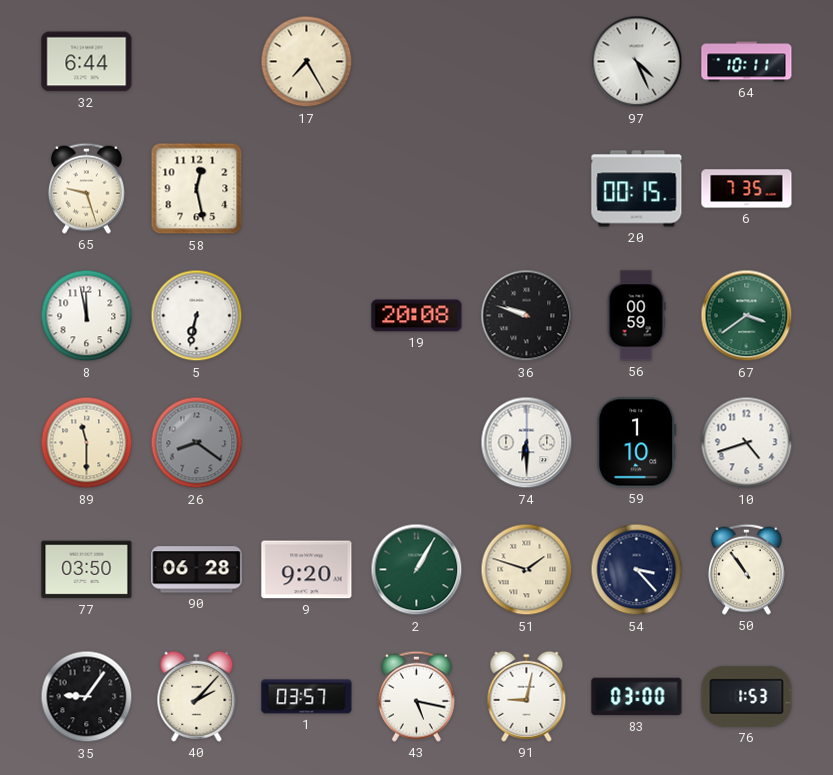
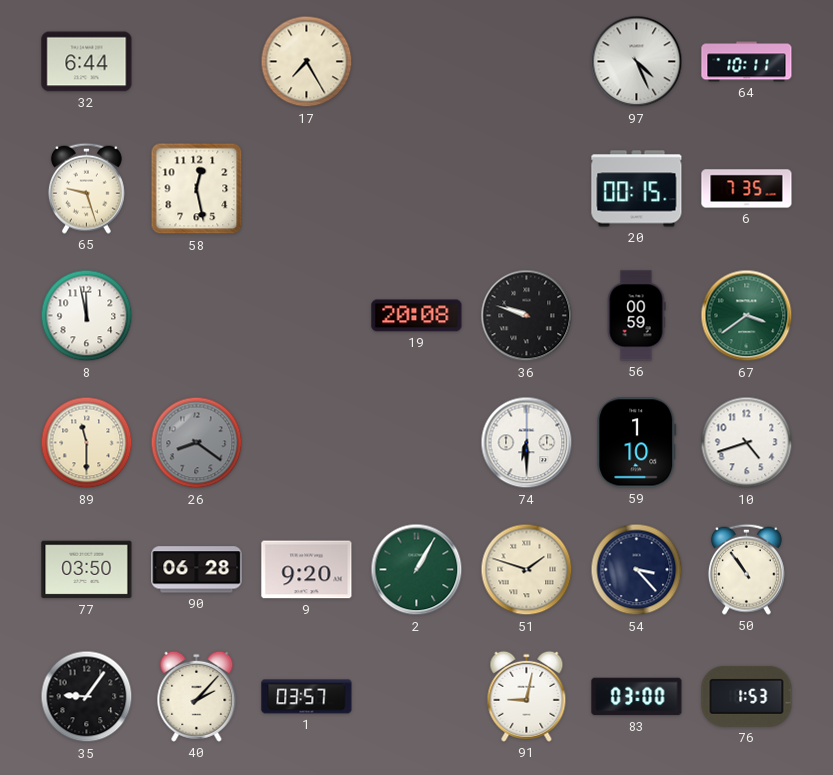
5: 6:32 -> none (197, 316)
43: 5:17 -> none (416, 696)
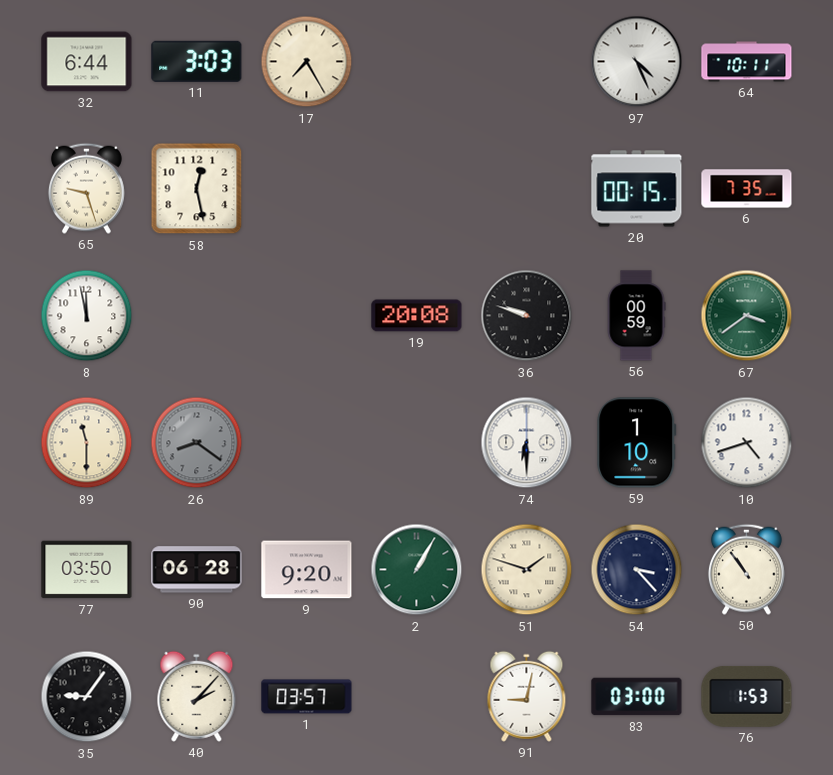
11: none -> 3:03 (197, 61)
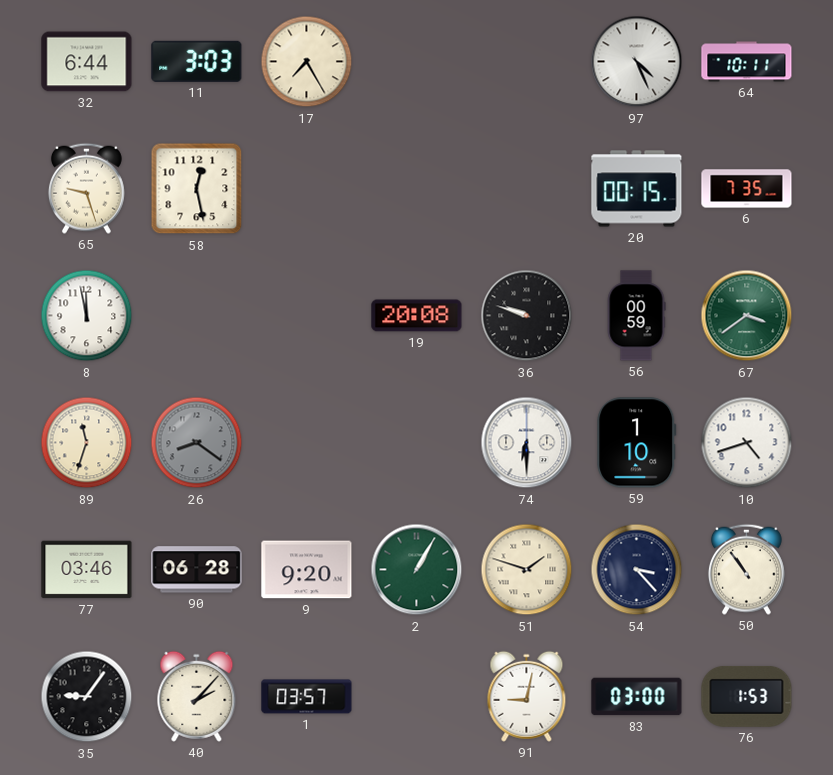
89: 11:30 -> 11:33 (87, 443)
77: 03:50 -> 03:46 (87, 570)
